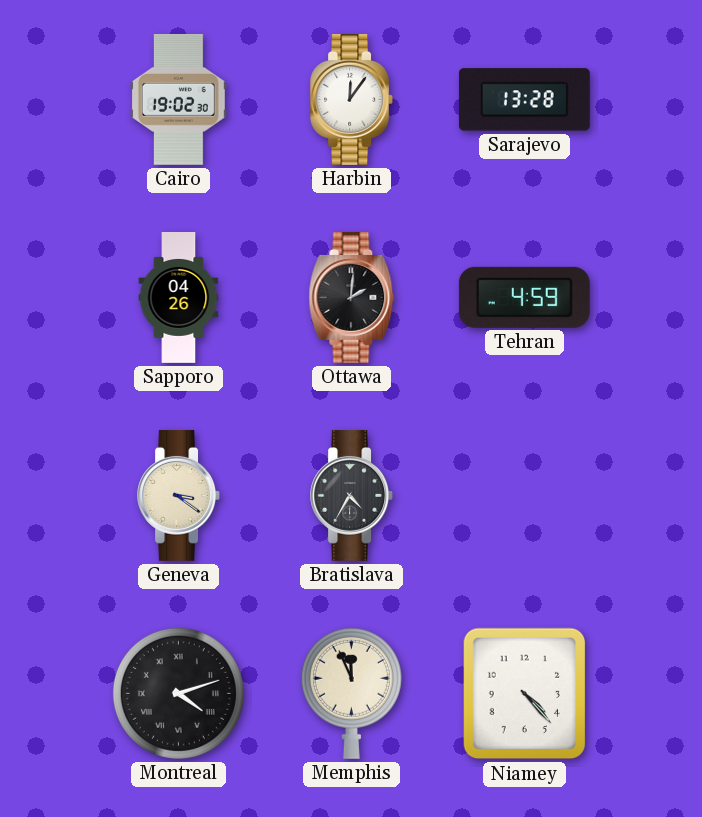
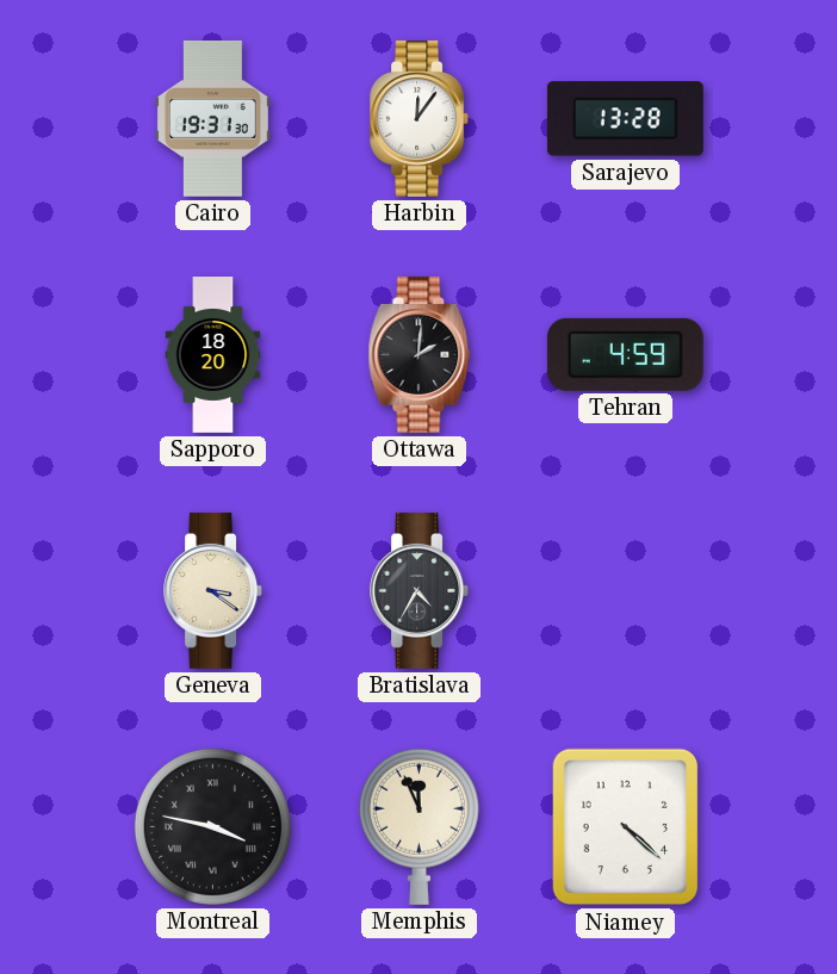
Cairo: 19:02 -> 19:31 (212, 118)
Sapporo: 04:26 -> 18:20 (213, 355)
Montreal: 4:12 -> 3:47 (212, 826)
Niamey: 4:23 -> 4:22 (626, 827)
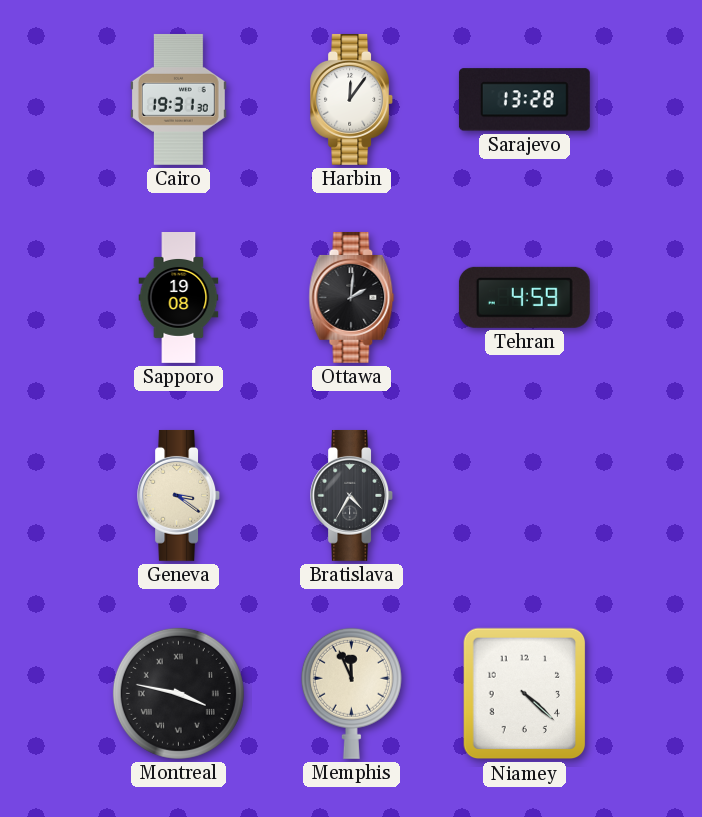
Sapporo: 18:20 -> 19:08 (179, 298)
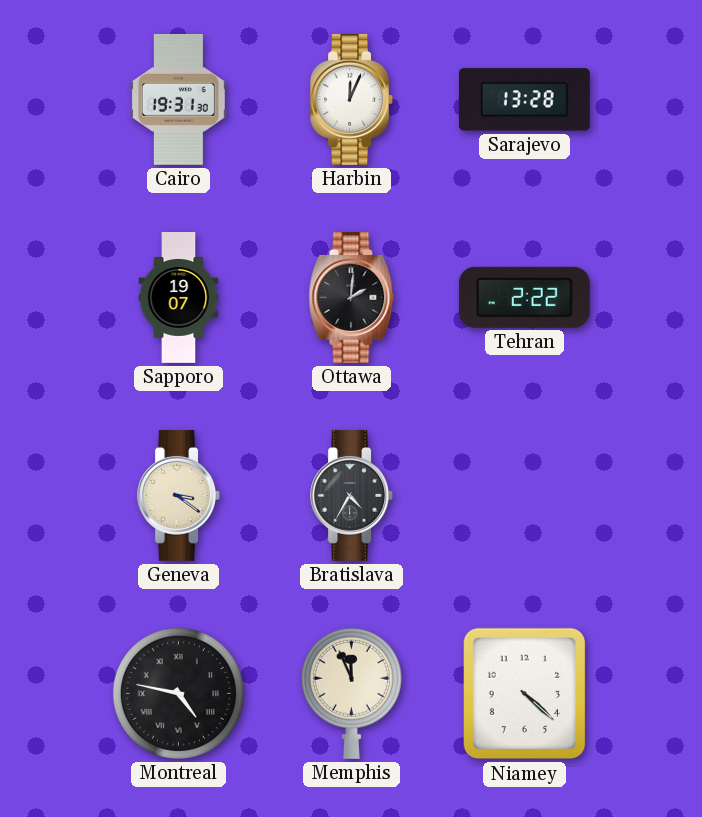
Harbin: 12:06 -> 12:04 (352, 99)
Sapporo: 19:08 -> 19:07 (179, 298)
Tehran: 4:59 -> 2:22 (524, 297)
Montreal: 3:47 -> 4:47 (178, 693)
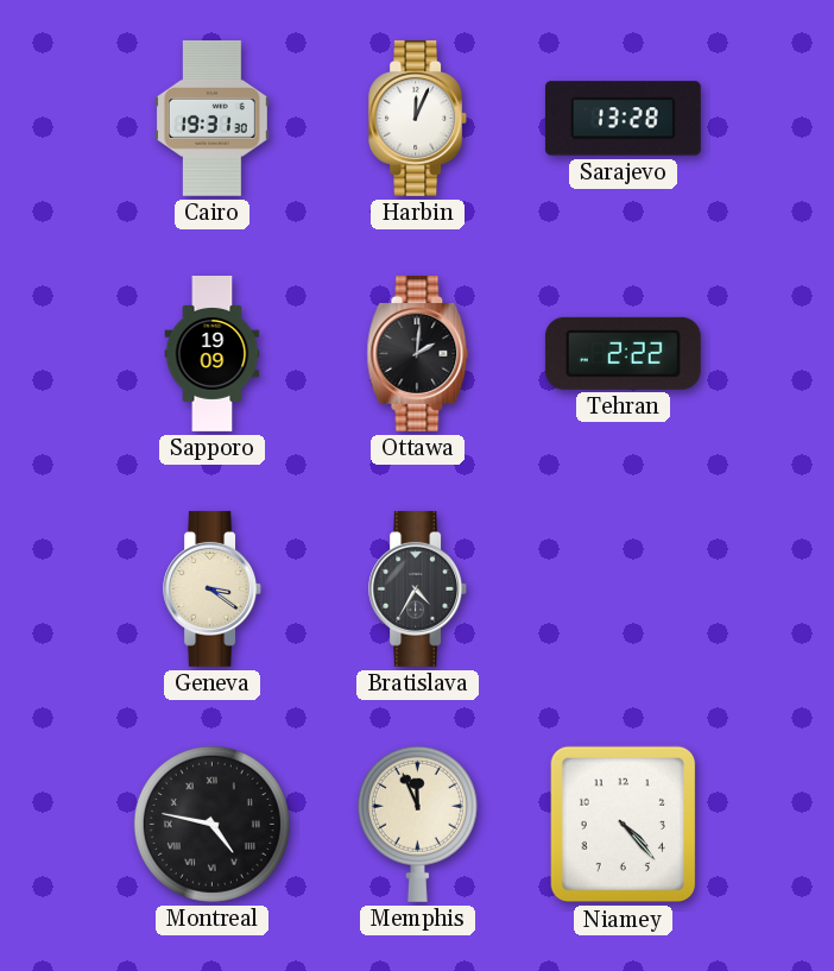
Sapporo: 19:07 -> 19:09 (213, 354)
Niamey: 4:22 -> 4:23 (624, 825)
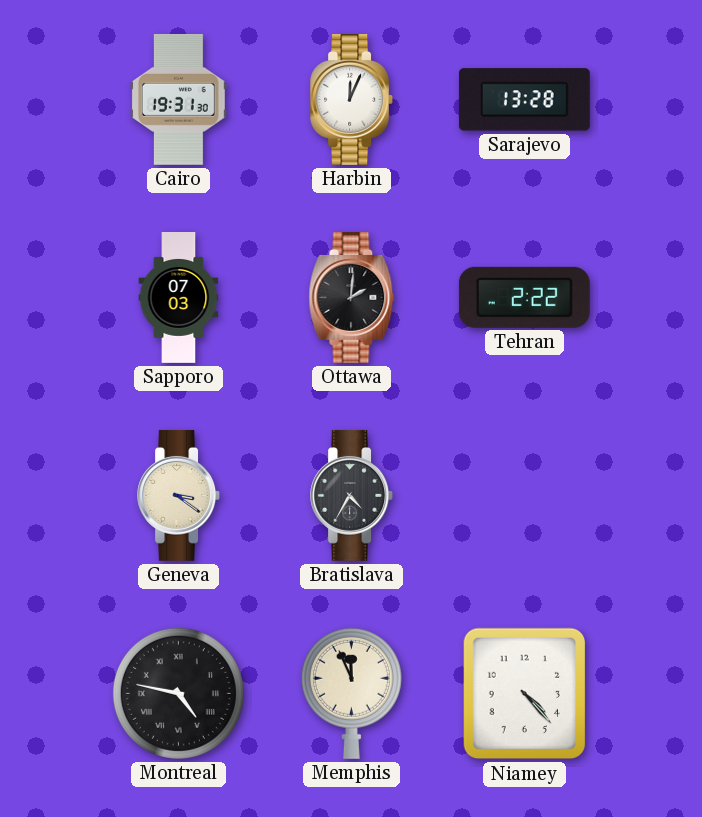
Sapporo: 19:09 -> 07:03 (179, 298)
